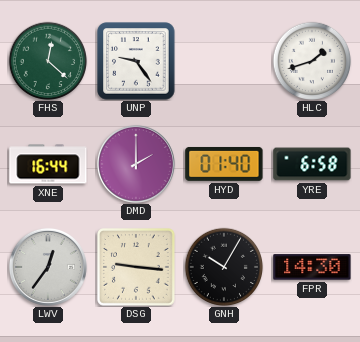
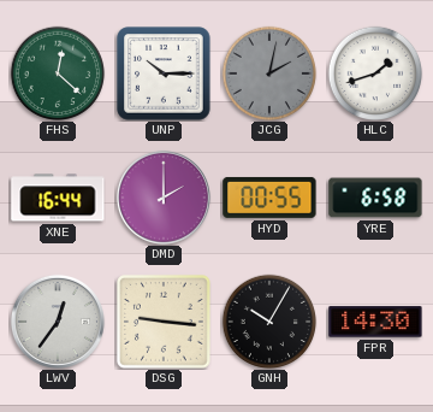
UNP: 9:24 -> 10:15 (164, 73)
JCG: none -> 2:02 (269, 73)
HYD: 01:40 -> 00:55 (269, 198)
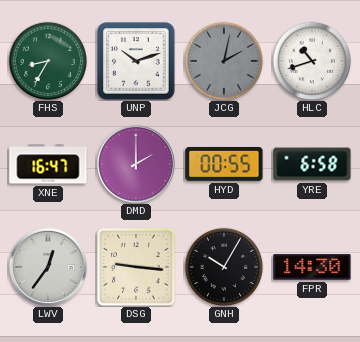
FHS: 12:22 -> 8:35 (48, 61)
UNP: 10:15 -> 10:12 (136, 61)
HLC: 1:42 -> 10:42 (312, 61)
XNE: 16:44 -> 16:47 (48, 164)
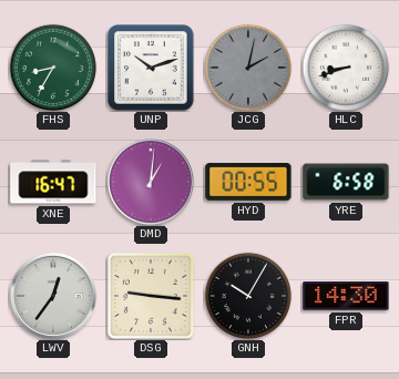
HLC: 10:42 -> 8:42 (346, 68)
DMD: 2:00 -> 1:01 (151, 182)
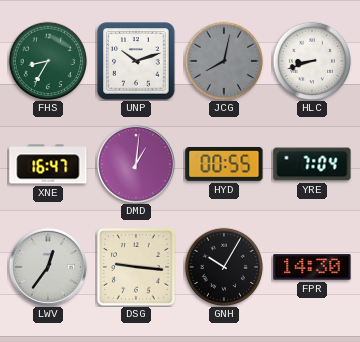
JCG: 2:02 -> 8:02 (224, 61)
YRE: 6:58 -> 7:04 (312, 164)
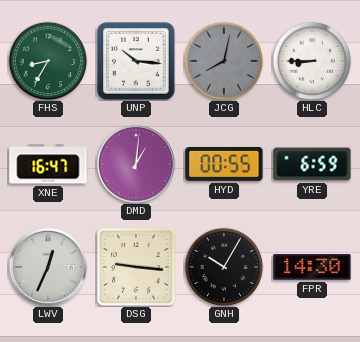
UNP: 10:12 -> 10:16 (136, 61)
HLC: 8:42 -> 8:45 (312, 61)
YRE: 7:04 -> 6:59 (312, 164)
LWV: 12:36 -> 12:34 (48, 267)
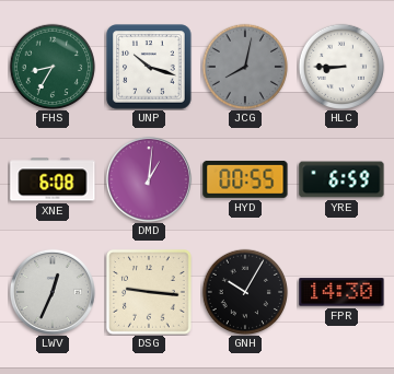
UNP: 10:16 -> 10:18 (149, 67)
XNE: 16:47 -> 6:08 (53, 179)
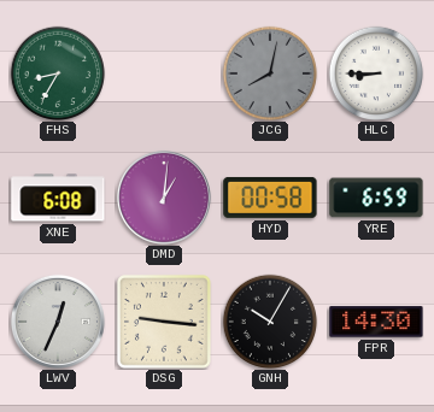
UNP: 10:18 -> none (149, 67)
HYD: 00:55 -> 00:58 (270, 198)
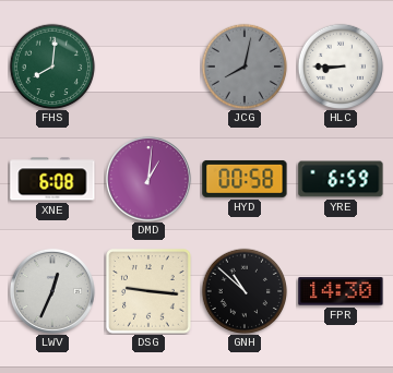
FHS: 8:35 -> 8:01 (52, 67)
GNH: 10:05 -> 10:52 (245, 291)
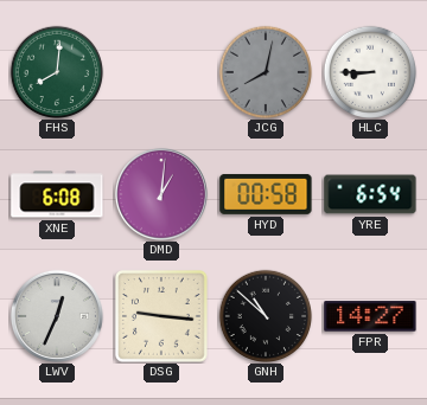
YRE: 6:59 -> 6:54 (370, 194)
FPR: 14:30 -> 14:27 (370, 316)
